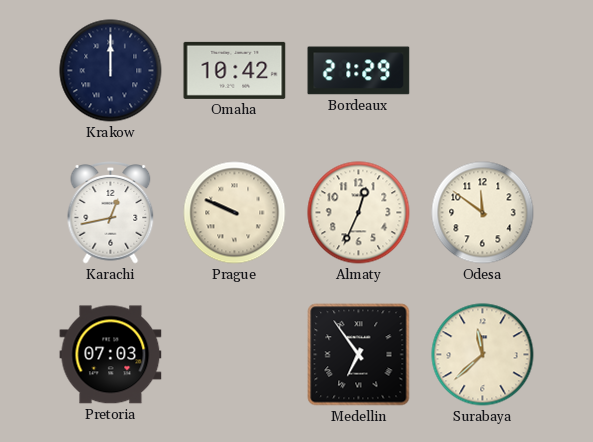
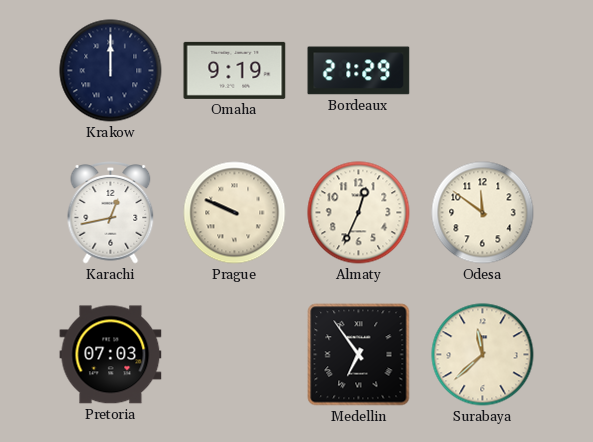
Omaha: 10:42 -> 9:19 (235, 70)
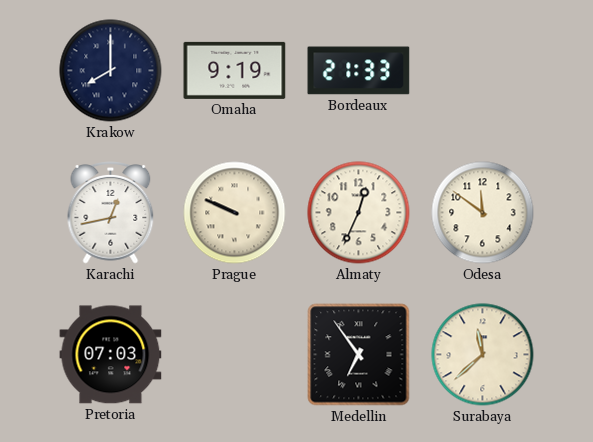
Krakow: 12:00 -> 8:00 (111, 71)
Bordeaux: 21:29 -> 21:33 (359, 71)
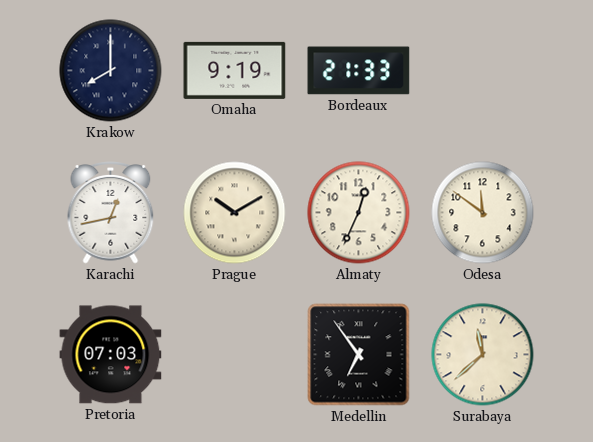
Prague: 9:49 -> 10:10 (235, 213)
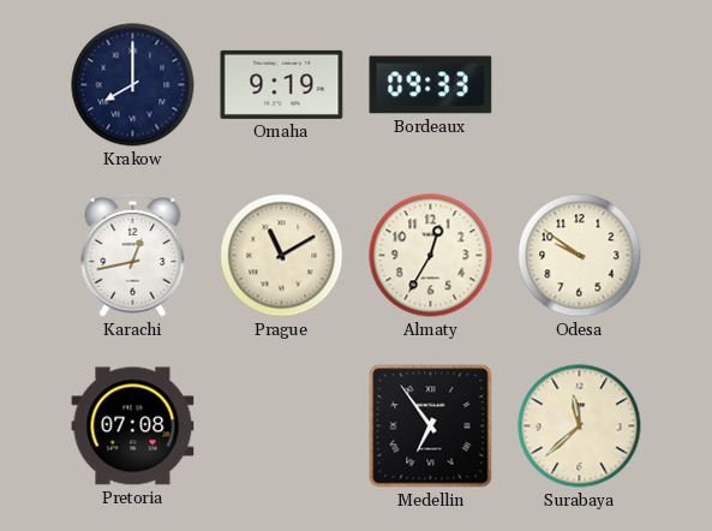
Bordeaux: 21:33 -> 09:33 (431, 85)
Prague: 10:10 -> 11:10 (282, 256)
Almaty: 12:34 -> 12:35 (431, 256)
Odesa: 11:51 -> 9:51 (580, 256)
Pretoria: 07:03 -> 07:08 (133, 426)
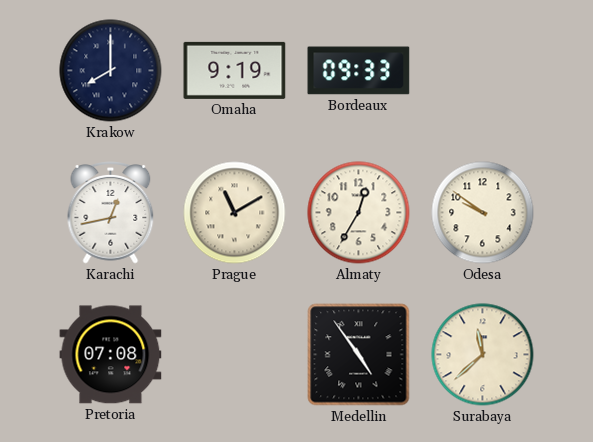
Medellin: 6:54 -> 4:54 (359, 355)
